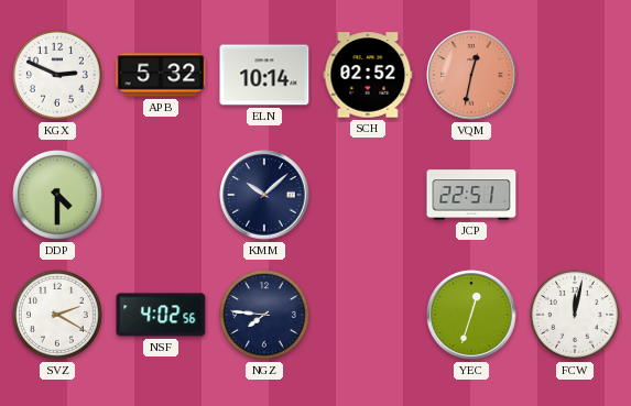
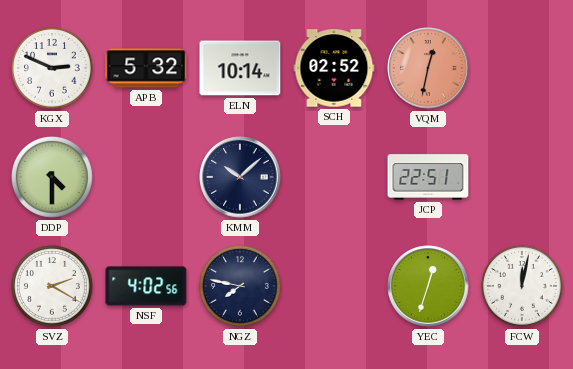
NGZ: 7:46 -> 7:47 (241, 287)
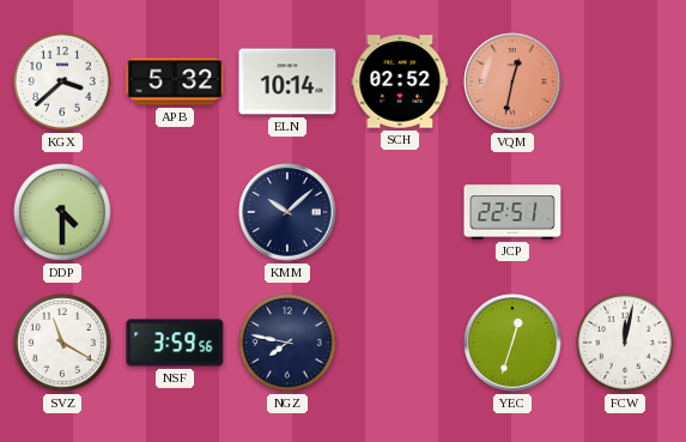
KGX: 2:49 -> 3:38 (63, 83)
SVZ: 2:20 -> 11:20 (63, 344)
NSF: 4:02 -> 3:59 (175, 343)
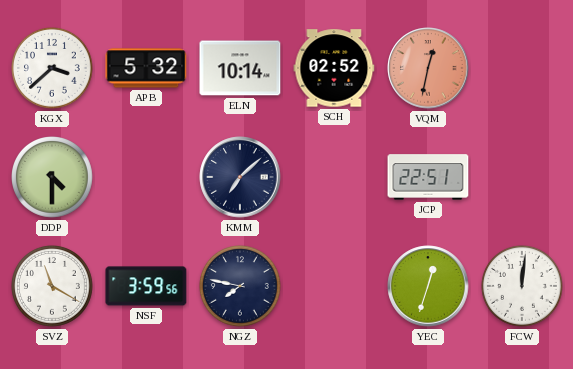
KMM: 10:08 -> 7:08 (240, 177)
FCW: 12:02 -> 12:01 (523, 287)
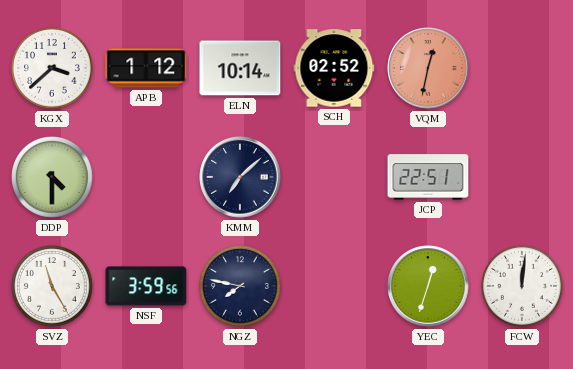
APB: 5:32 -> 1:12 (146, 68)
SVZ: 11:20 -> 11:25 (53, 287)
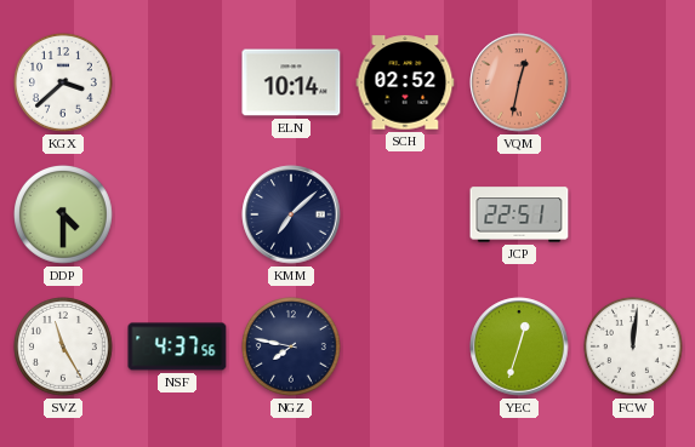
APB: 1:12 -> none (146, 68)
NSF: 3:59 -> 4:37 (177, 346)
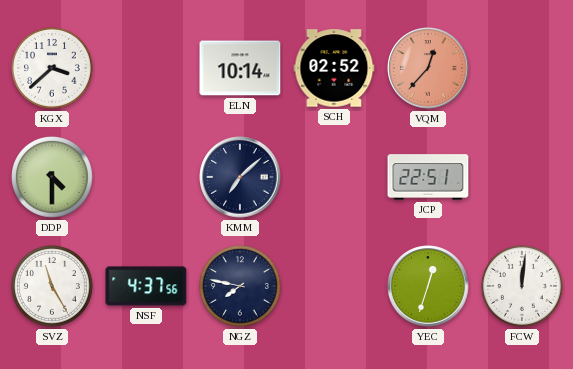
VQM: 12:32 -> 12:37 (428, 68)
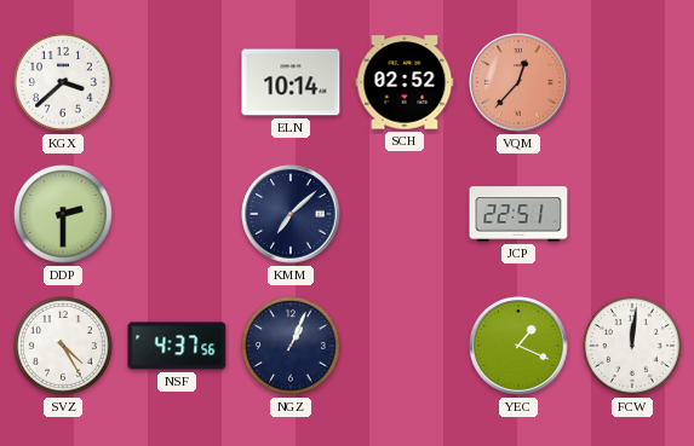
DDP: 4:30 -> 2:30 (64, 215)
SVZ: 11:25 -> 4:25 (64, 347)
NGZ: 7:47 -> 1:04 (292, 347)
YEC: 12:33 -> 1:19 (518, 346)
